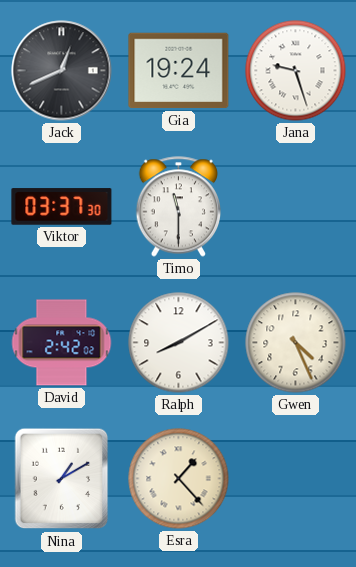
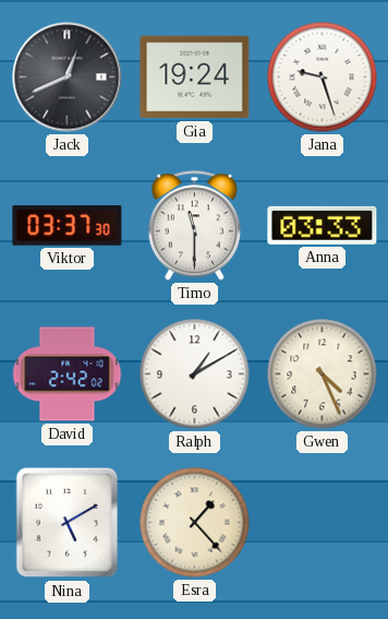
Anna: none -> 03:33 (323, 225)
Ralph: 8:10 -> 1:10 (195, 374)
Nina: 1:10 -> 5:10 (68, 523)
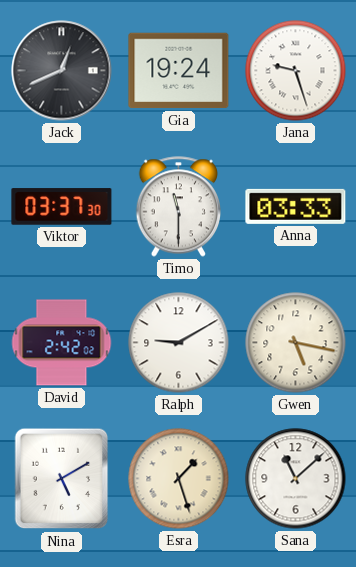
Ralph: 1:10 -> 9:10 (179, 343)
Gwen: 4:26 -> 5:17 (296, 343)
Esra: 1:23 -> 1:27 (179, 479)
Sana: none -> 11:08 (296, 479)
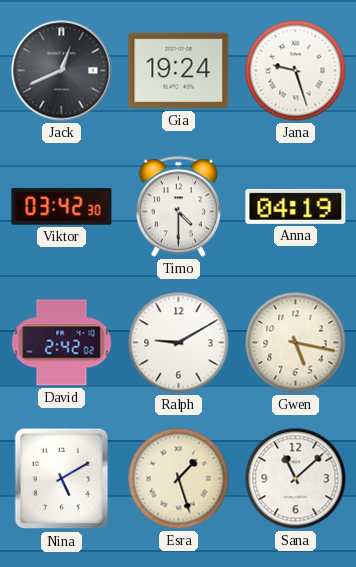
Viktor: 03:37 -> 03:42 (62, 207)
Timo: 11:30 -> 4:30 (178, 207)
Anna: 03:33 -> 04:19 (296, 206)
